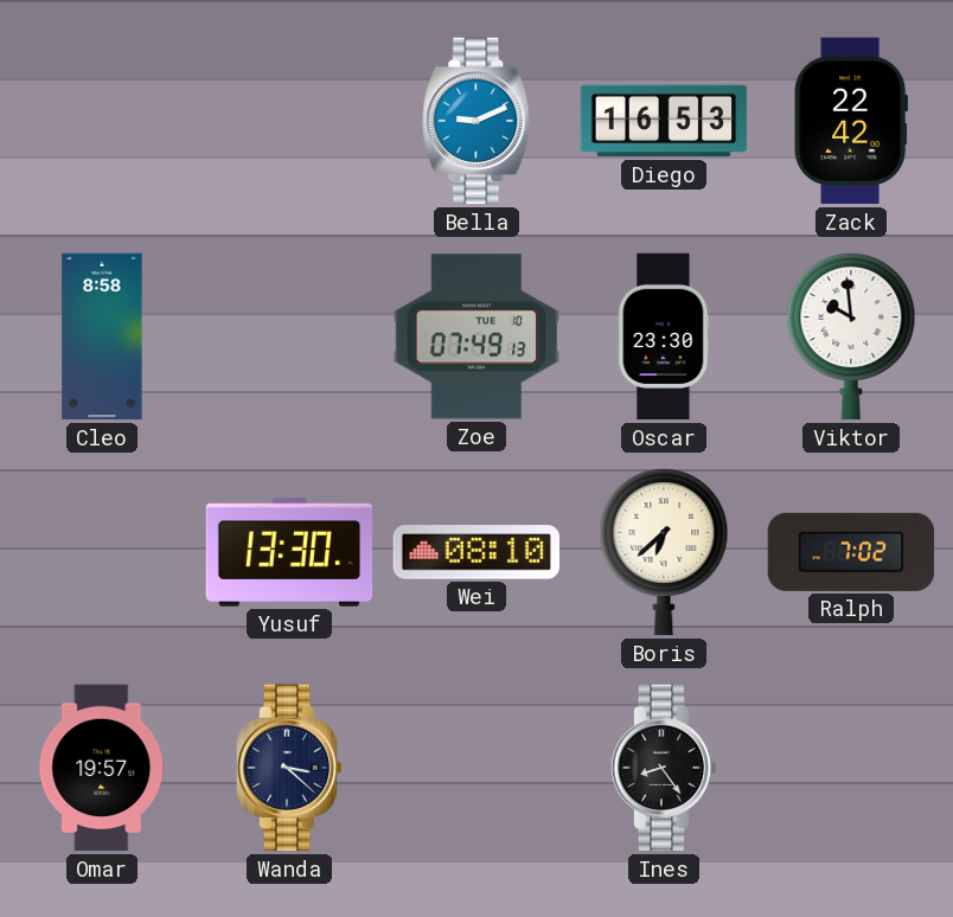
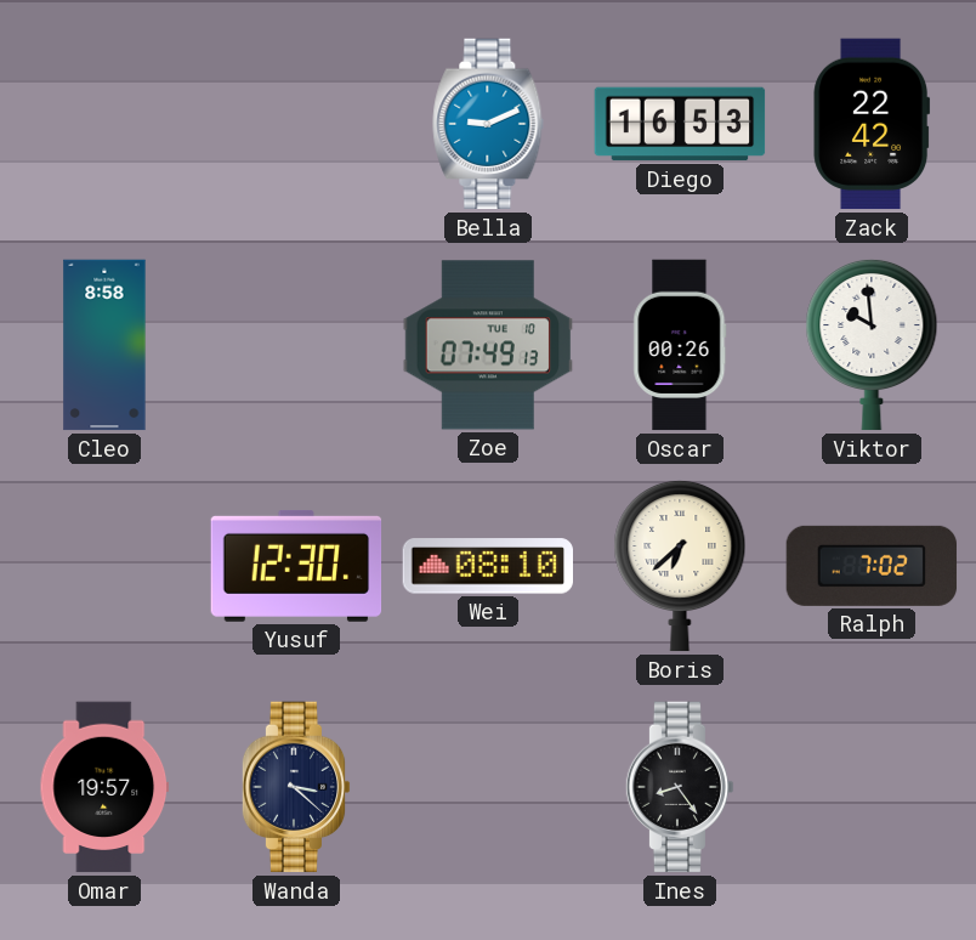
Oscar: 23:30 -> 00:26 (680, 345)
Yusuf: 13:30 -> 12:30 (296, 566)
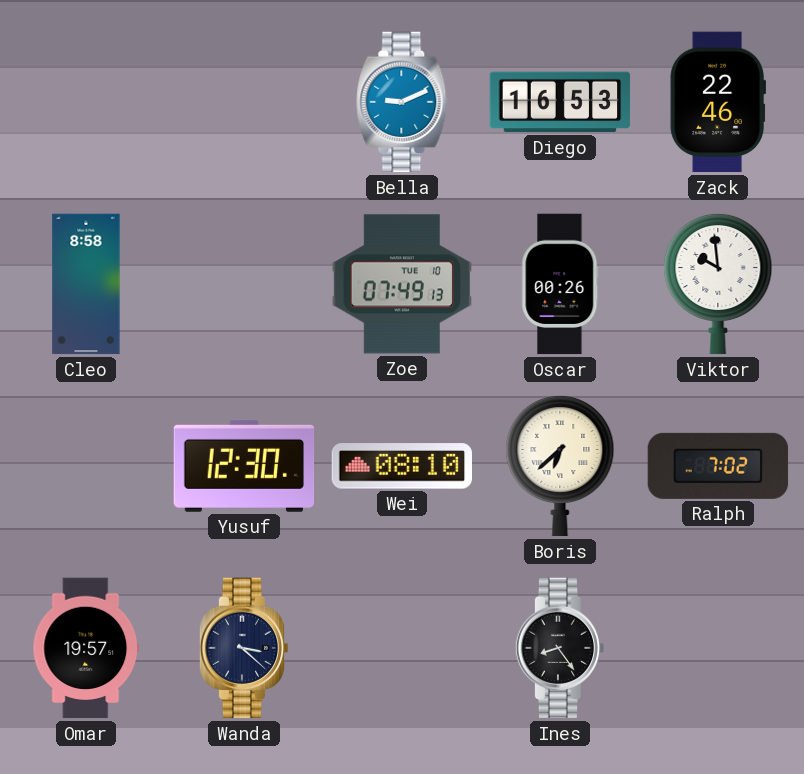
Zack: 22:42 -> 22:46 (718, 102)
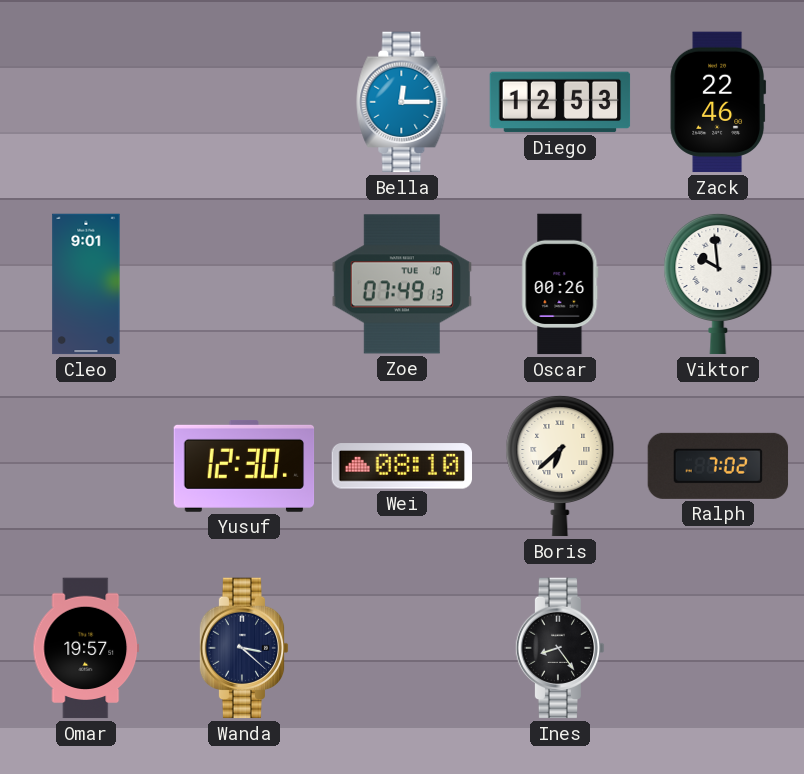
Bella: 9:11 -> 12:15 (402, 102)
Diego: 16:53 -> 12:53 (560, 102)
Cleo: 8:58 -> 9:01 (86, 284)
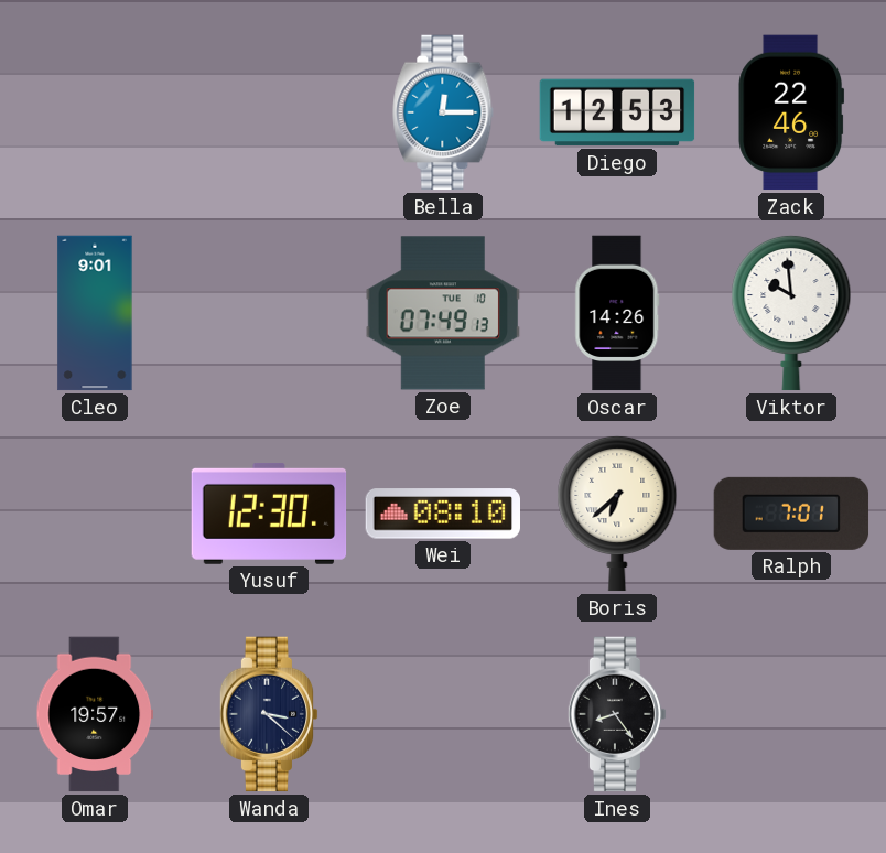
Oscar: 00:26 -> 14:26 (617, 313)
Ralph: 7:02 -> 7:01 (791, 514)
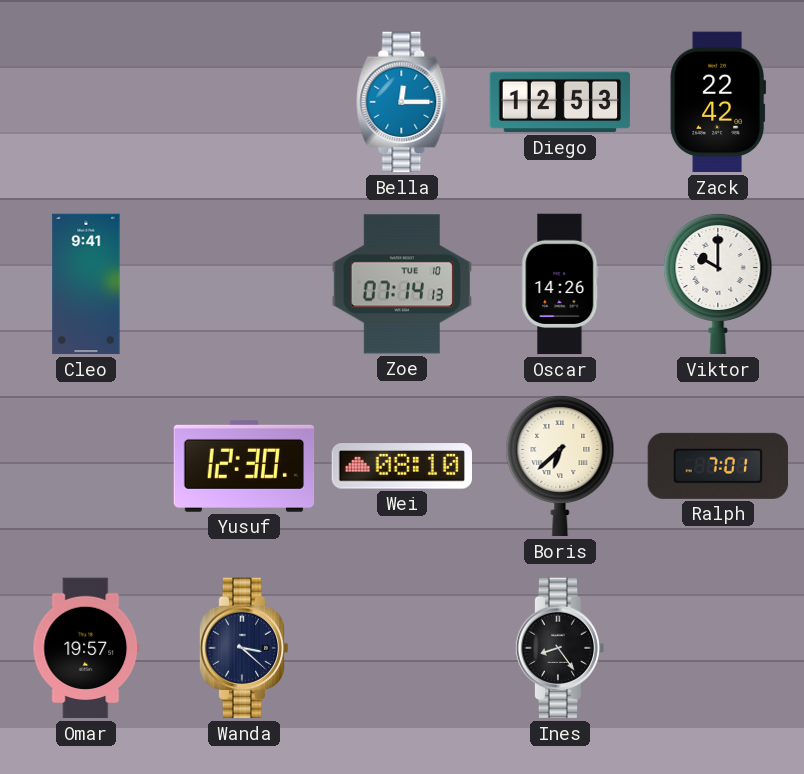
Zack: 22:46 -> 22:42 (718, 102)
Cleo: 9:01 -> 9:41 (86, 284)
Zoe: 07:49 -> 07:14 (402, 284)
Viktor: 9:59 -> 10:00 (718, 284)
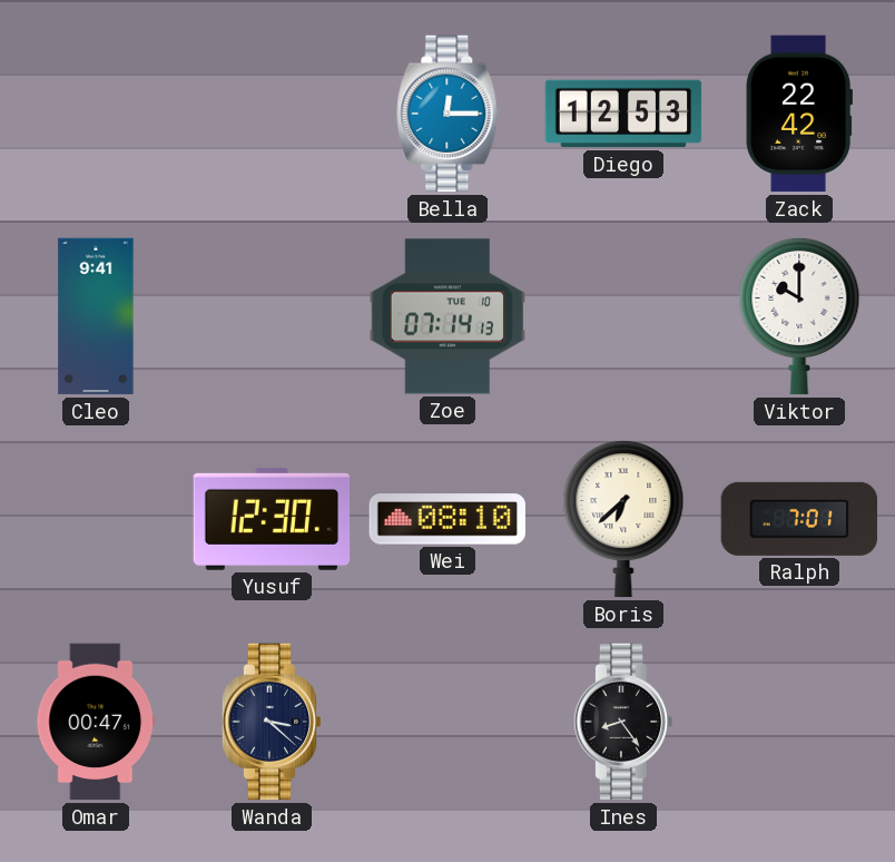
Oscar: 14:26 -> none (560, 284)
Omar: 19:57 -> 00:47 (96, 722)
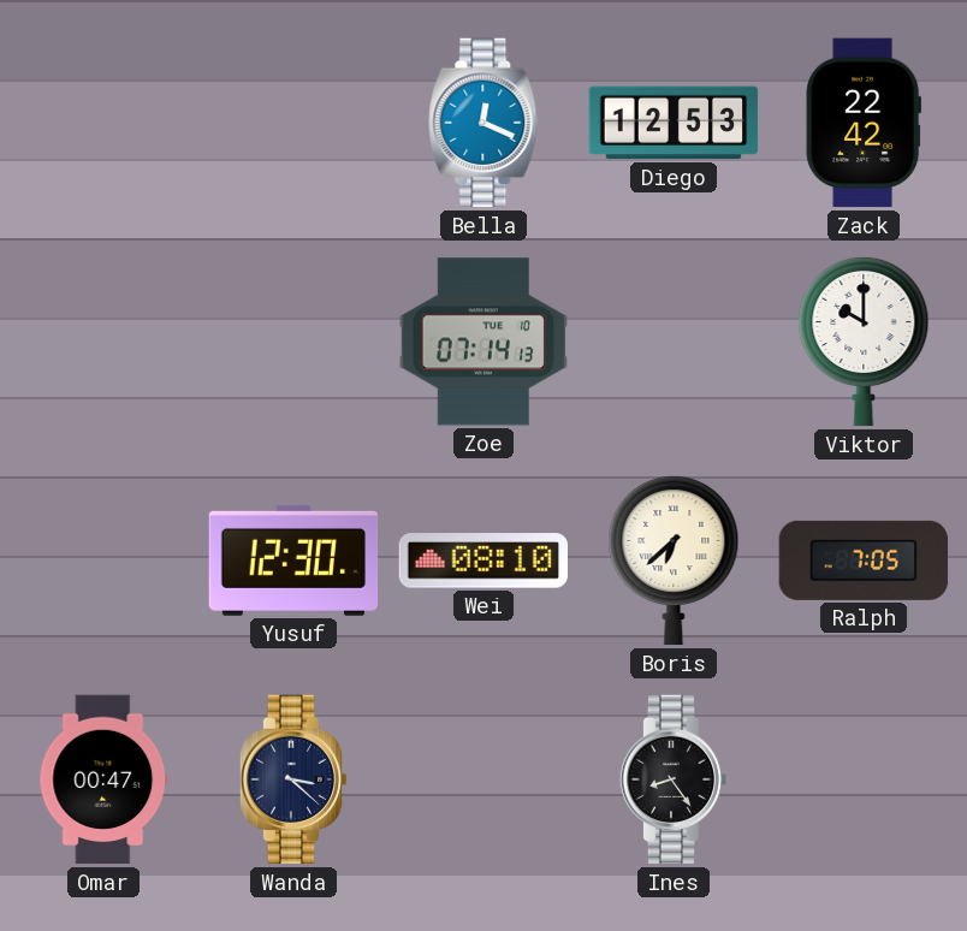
Bella: 12:15 -> 12:19 (483, 123)
Cleo: 9:41 -> none (96, 316)
Ralph: 7:01 -> 7:05 (864, 561)
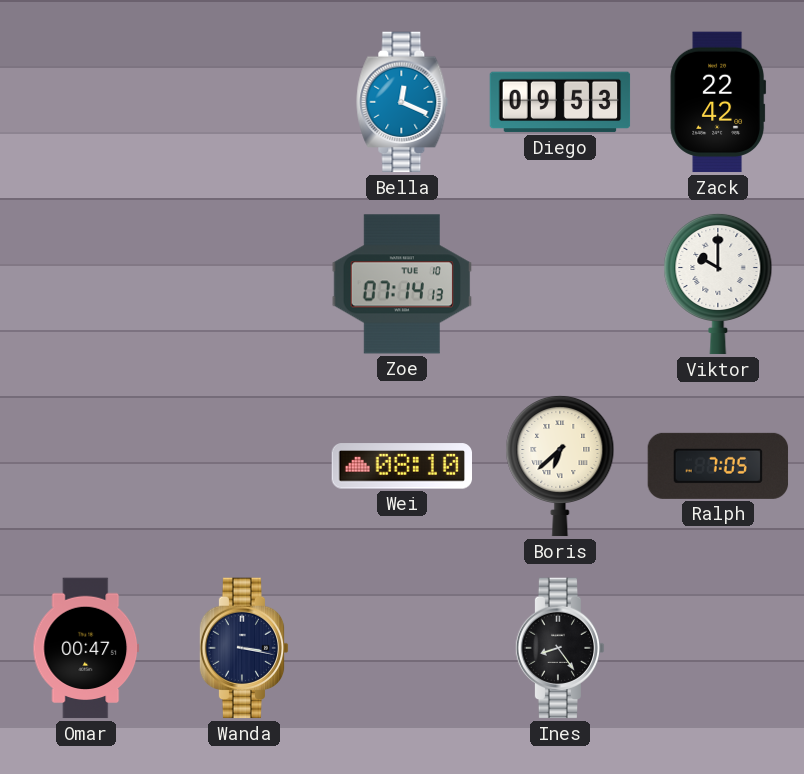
Diego: 12:53 -> 09:53 (560, 102)
Yusuf: 12:30 -> none (293, 561)
Wanda: 3:22 -> 3:17 (244, 648)
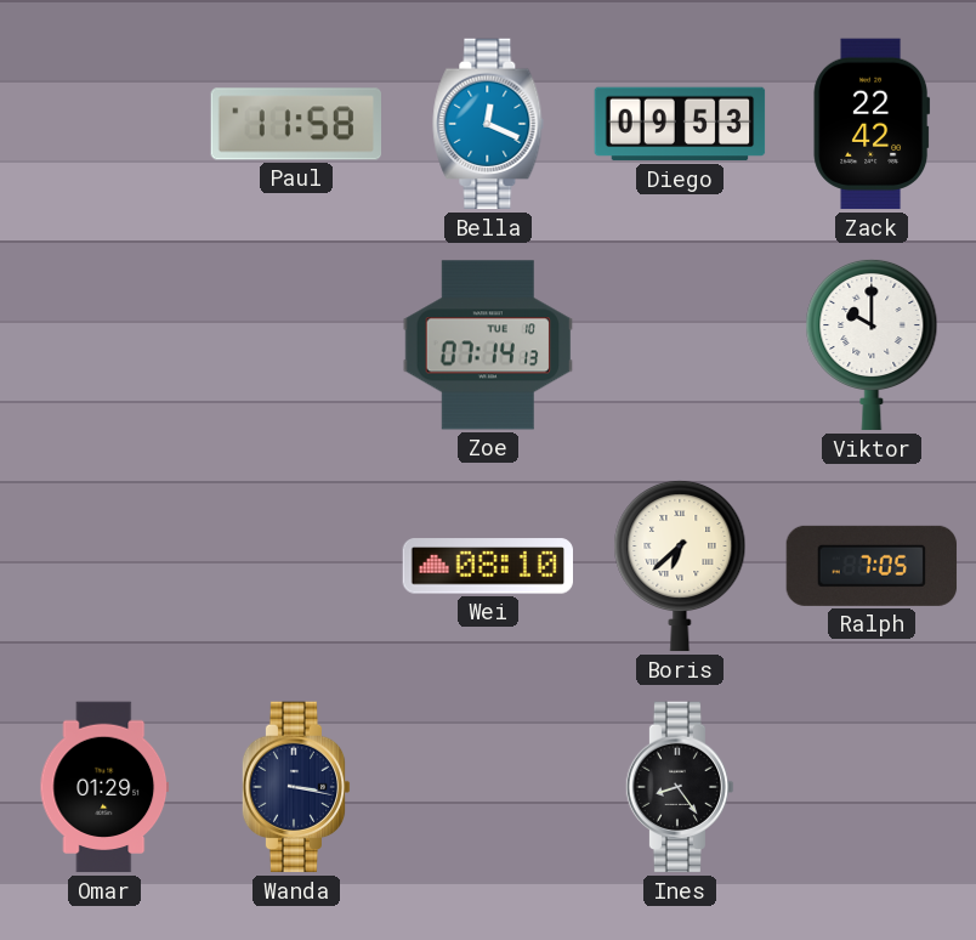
Paul: none -> 11:58 (295, 124)
Omar: 00:47 -> 01:29 (104, 787)
